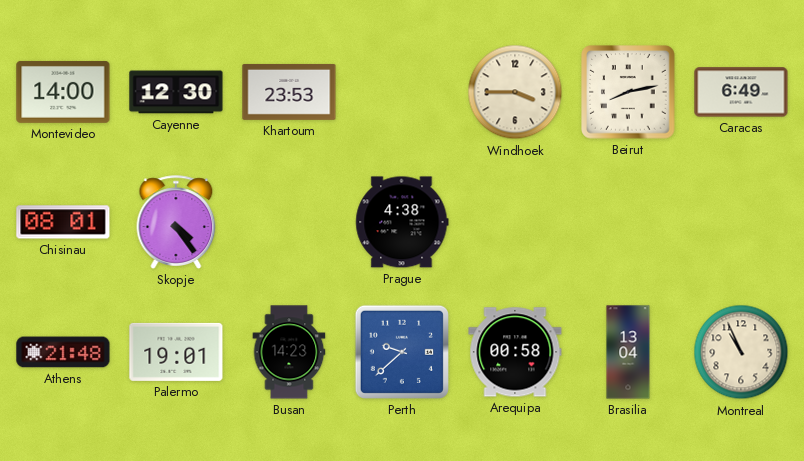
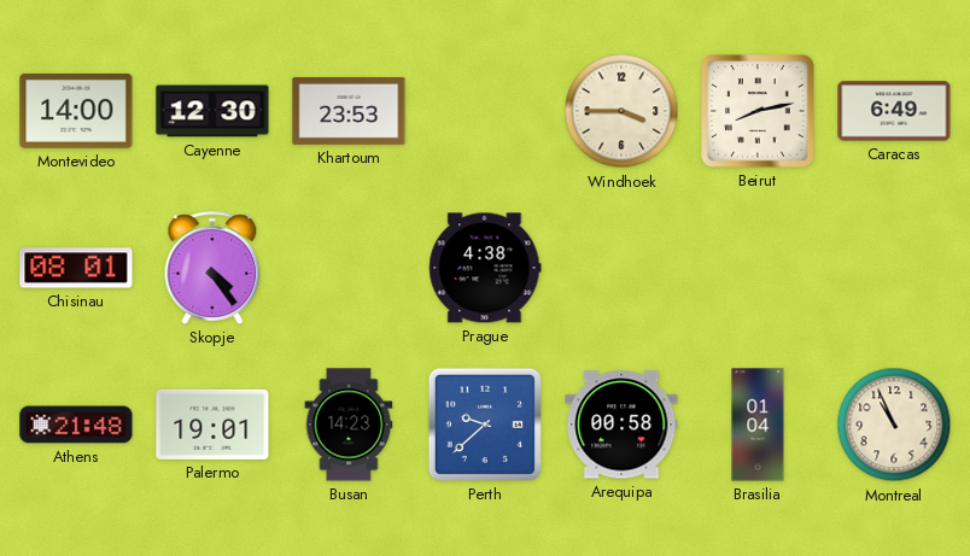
Brasilia: 13:04 -> 01:04 (758, 425)
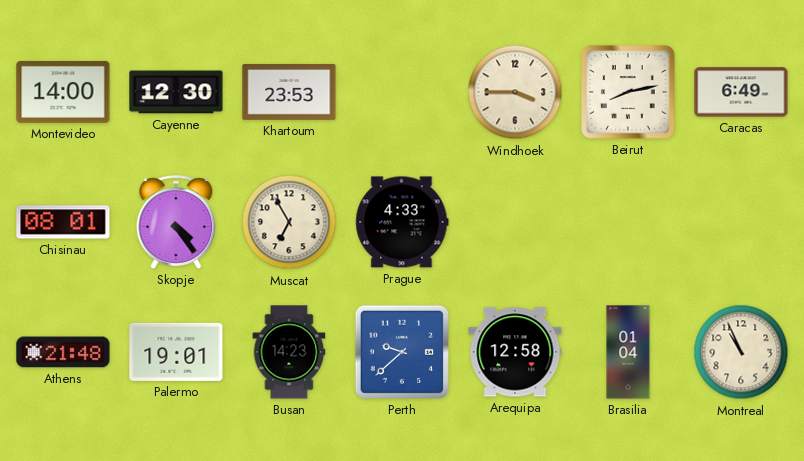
Muscat: none -> 6:55 (289, 222)
Prague: 4:38 -> 4:33 (402, 222)
Arequipa: 00:58 -> 12:58 (515, 352)
